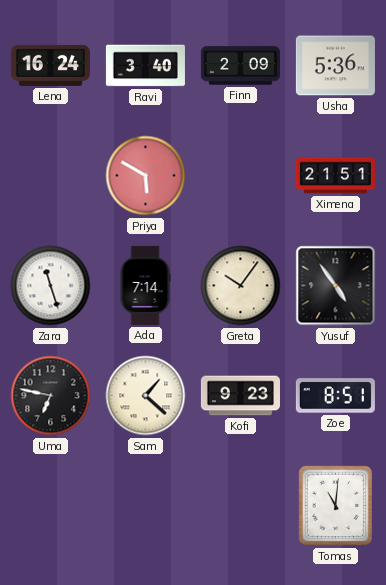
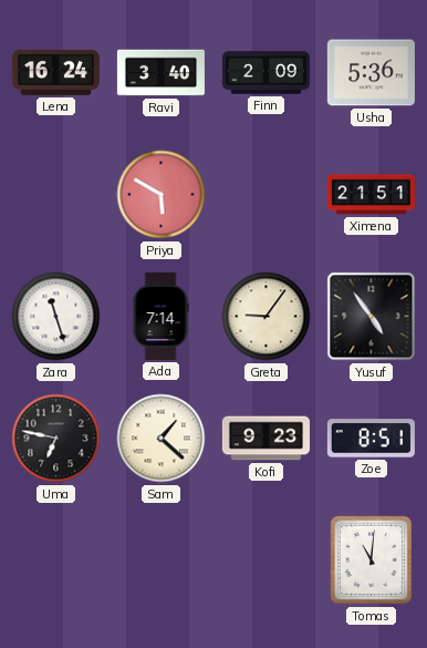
Greta: 10:06 -> 9:06 (267, 317)
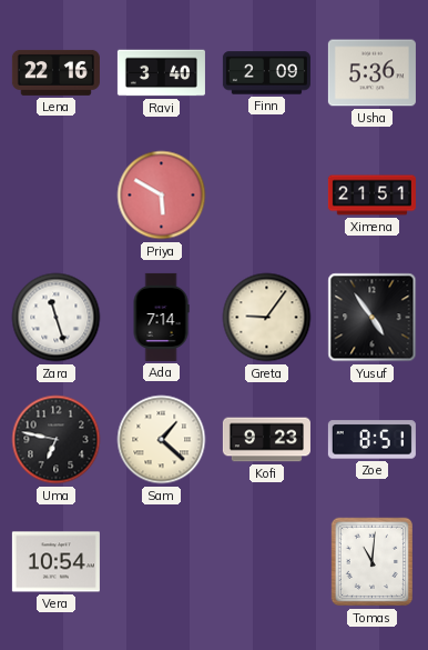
Lena: 16:24 -> 22:16 (55, 72)
Vera: none -> 10:54 (55, 562)
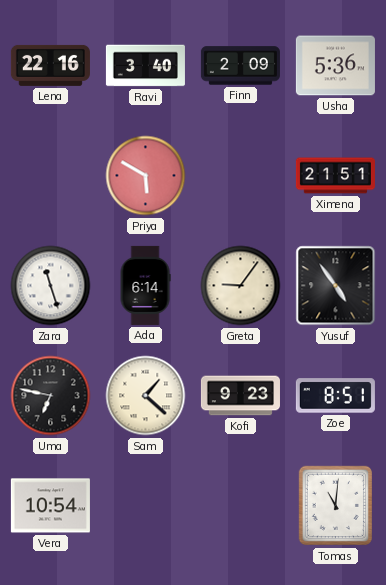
Ada: 7:14 -> 6:14 (145, 285)
